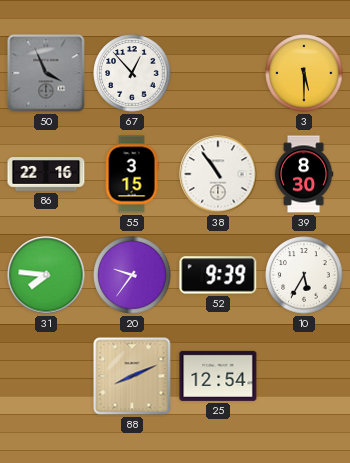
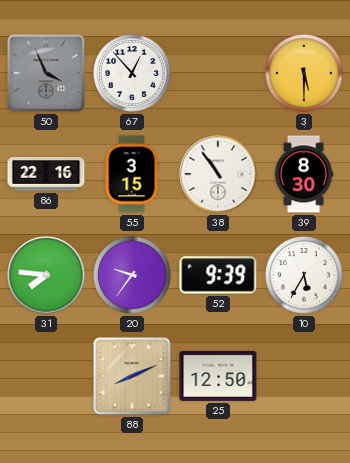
25: 12:54 -> 12:50 (218, 376)
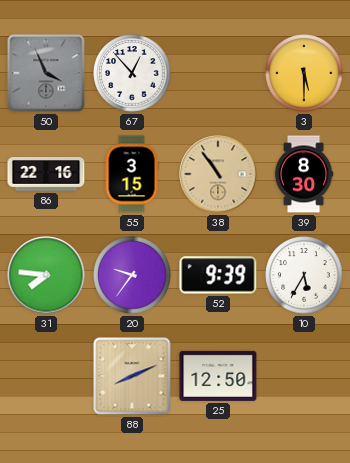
38 dial: white -> champagne (218, 174)
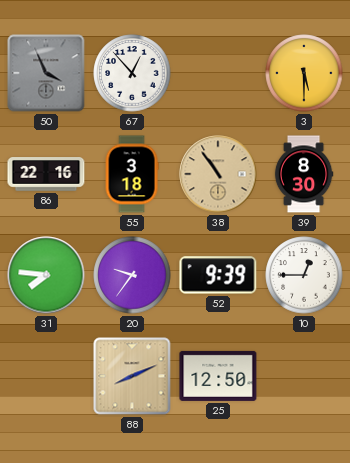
55: 3:15 -> 3:18 (132, 174)
10: 5:35 -> 12:45 (304, 275)
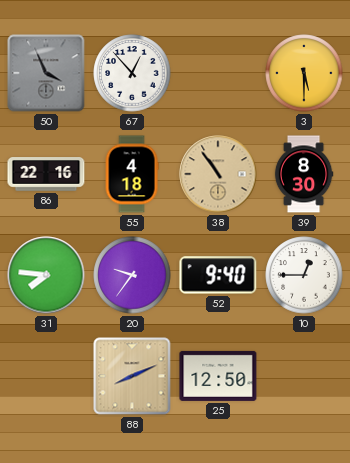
55: 3:18 -> 4:18 (132, 174)
52: 9:39 -> 9:40 (218, 275)
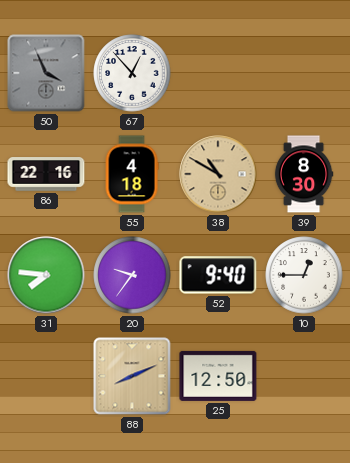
3: 5:30 -> none (304, 73)
38: 10:54 -> 10:50 (218, 174)
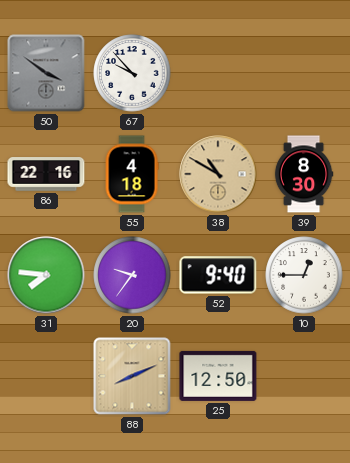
50: 3:56 -> 3:51 (46, 73)
67: 12:53 -> 9:53 (132, 73)
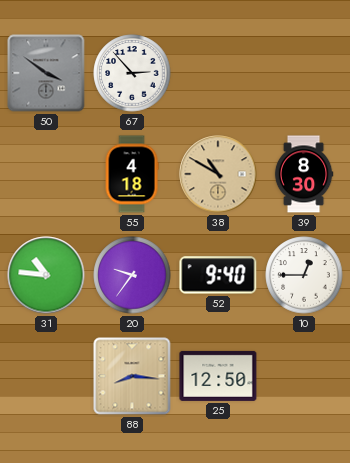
67: 9:53 -> 2:53 (132, 73)
86: 22:16 -> none (46, 174)
31: 7:46 -> 10:46 (46, 275)
88: 8:11 -> 8:16 (132, 376)
